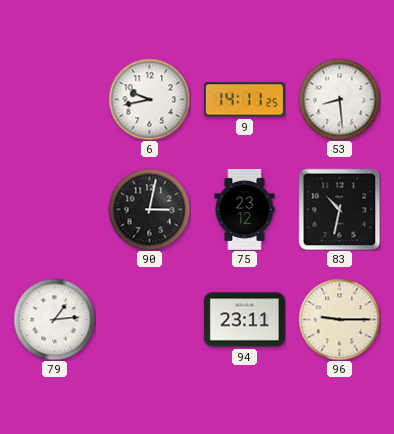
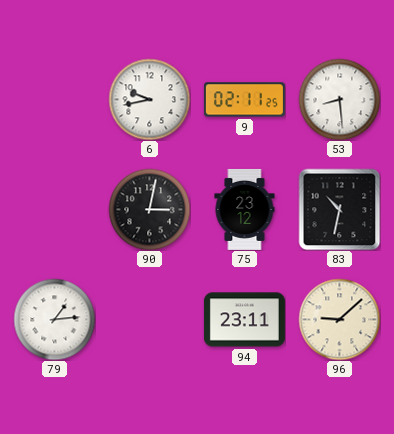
9: 14:11 -> 02:11 (244, 100)
96: 9:15 -> 9:08 (339, 319)
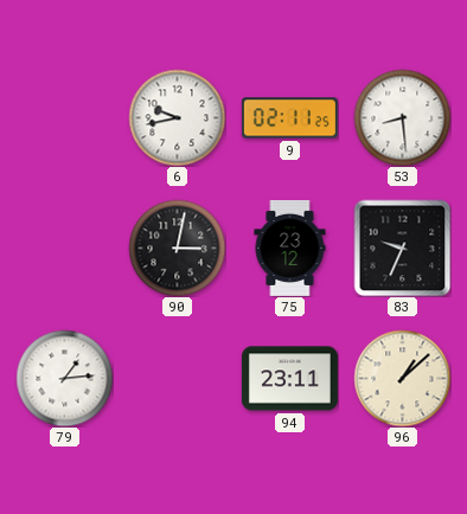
83: 10:32 -> 9:34 (402, 248)
96: 9:08 -> 1:08 (402, 378)
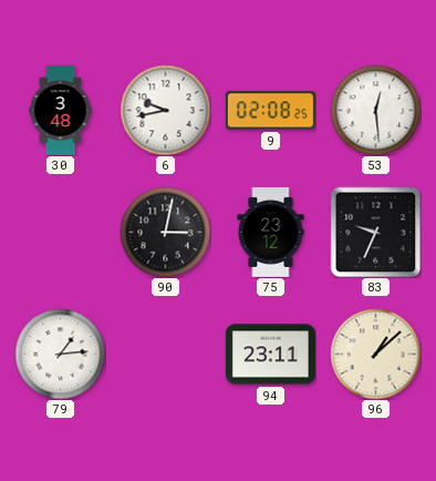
30: none -> 3:48 (61, 110)
9: 02:11 -> 02:08 (270, 111)
53: 8:29 -> 12:29 (375, 110)
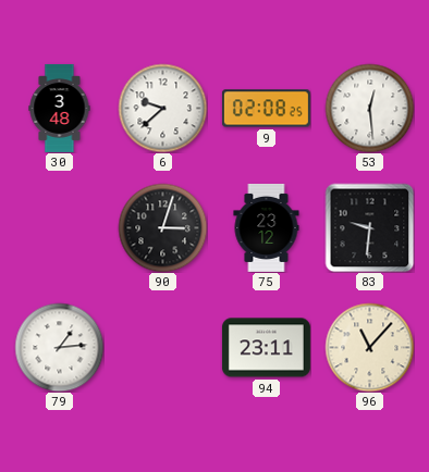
6: 9:43 -> 9:38 (162, 108)
90: 3:02 -> 3:03 (162, 227)
83: 9:34 -> 9:31 (369, 227)
96: 1:08 -> 11:07 (369, 347)
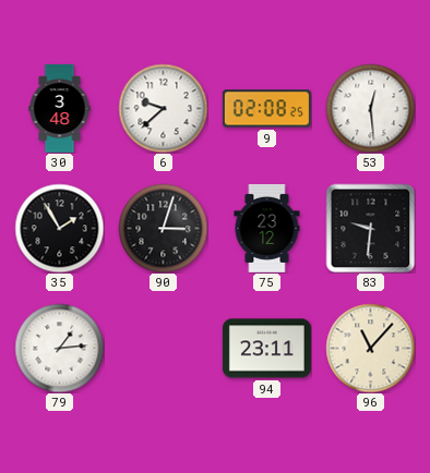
35: none -> 1:55 (59, 228)
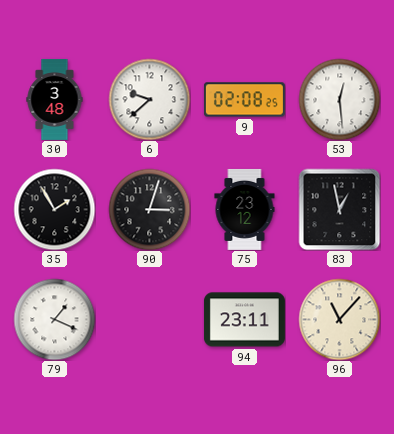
83: 9:31 -> 12:58 (339, 209)
79: 1:14 -> 1:19 (54, 319)
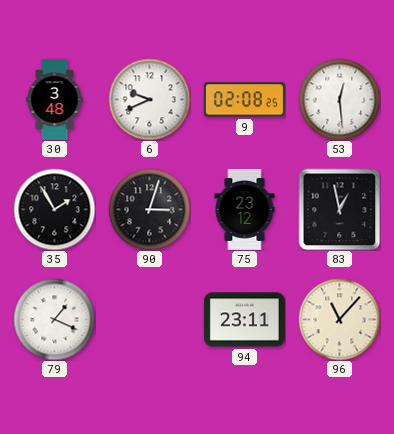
6: 9:38 -> 9:41 (149, 99)
